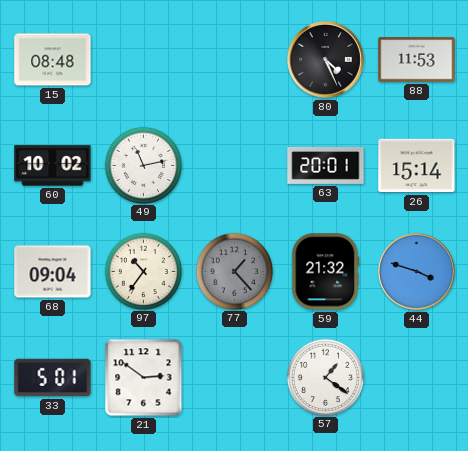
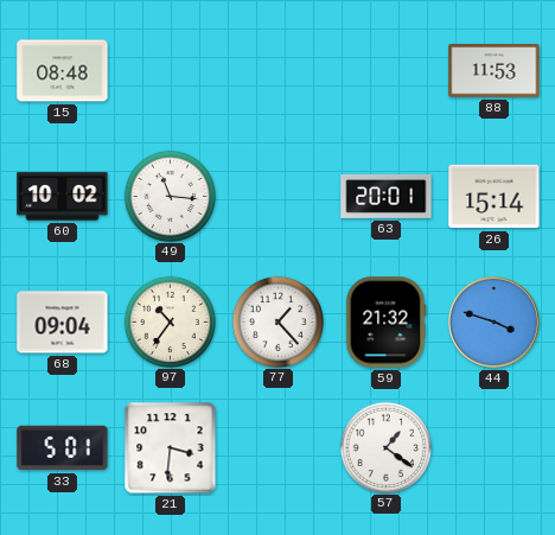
80: 4:26 -> none (325, 59)
49: 11:13 -> 11:16 (170, 196)
77 dial: grey -> white (277, 321)
21: 2:51 -> 3:31 (171, 448)
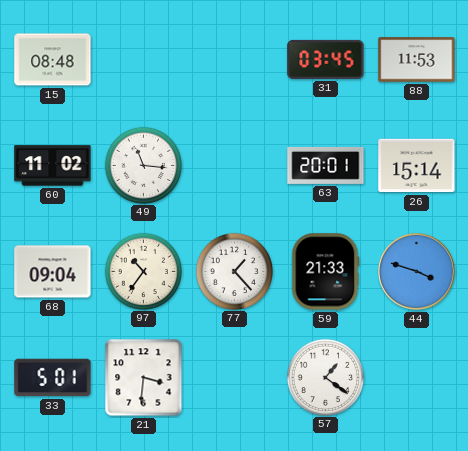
31: none -> 03:45 (326, 59)
60: 10:02 -> 11:02 (53, 166)
59: 21:32 -> 21:33 (326, 272)
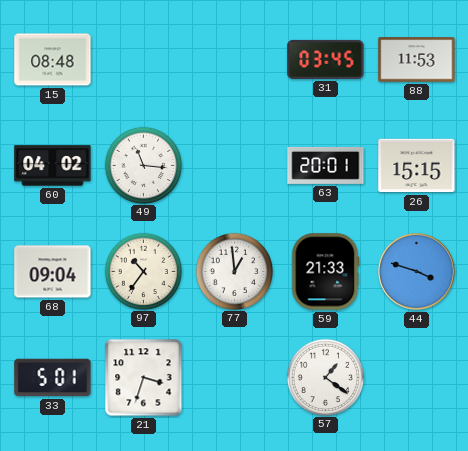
60: 11:02 -> 04:02 (53, 166)
26: 15:14 -> 15:15 (417, 166)
77: 1:23 -> 12:59 (234, 271)
21: 3:31 -> 3:33 (144, 378)
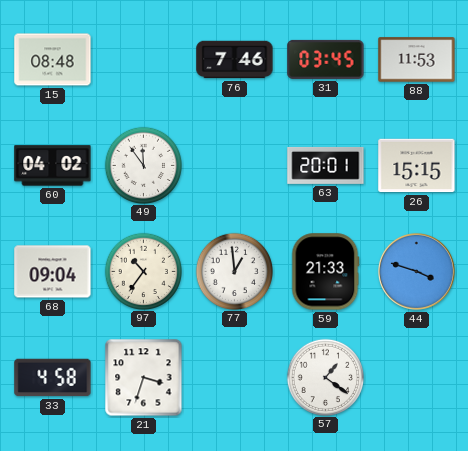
76: none -> 7:46 (235, 60)
49: 11:16 -> 11:54 (143, 165)
33: 5:01 -> 4:58 (53, 378)
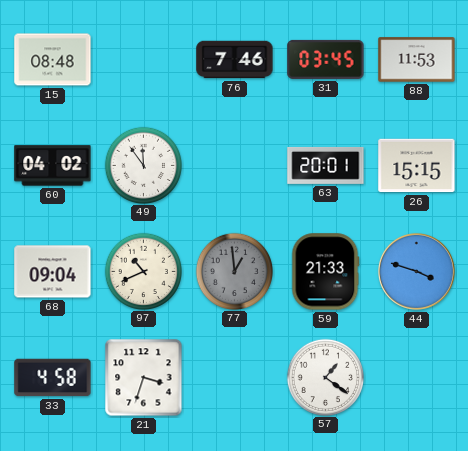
97: 10:36 -> 10:41 (143, 271)
77 dial: white -> grey (234, 271)
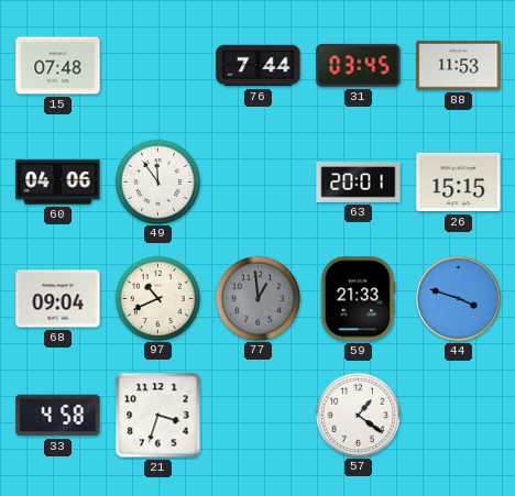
15: 08:48 -> 07:48 (58, 66)
76: 7:46 -> 7:44 (259, 66)
60: 04:02 -> 04:06 (58, 183)
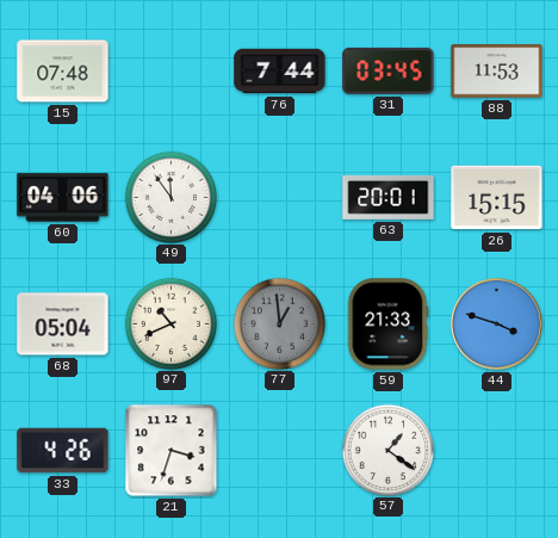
68: 09:04 -> 05:04 (63, 324)
33: 4:58 -> 4:26 (63, 451)
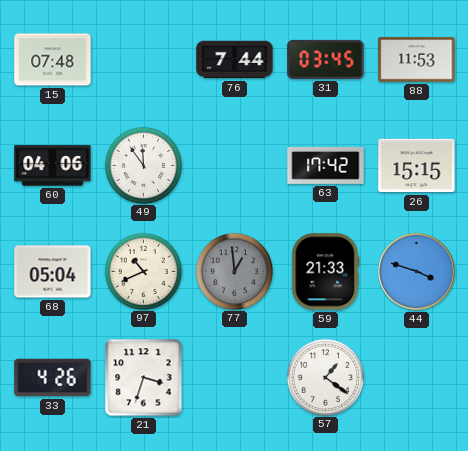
63: 20:01 -> 17:42 (326, 165)
